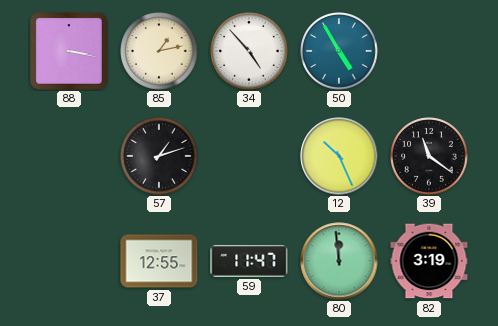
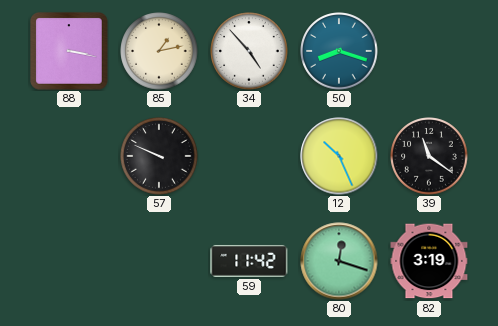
50: 4:55 -> 8:18 (339, 51)
57: 1:12 -> 9:49 (159, 156)
37: 12:55 -> none (159, 261)
59: 11:47 -> 11:42 (249, 261)
80: 11:59 -> 12:18 (339, 261)
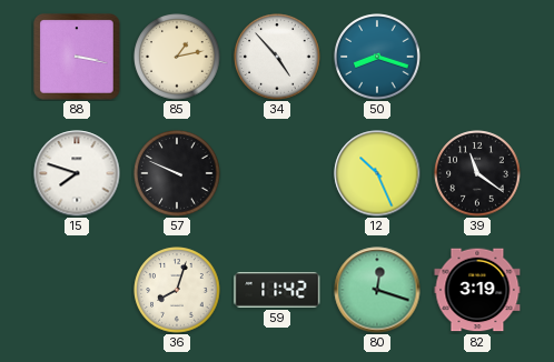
15: none -> 7:48 (77, 173)
36: none -> 8:03 (177, 290)
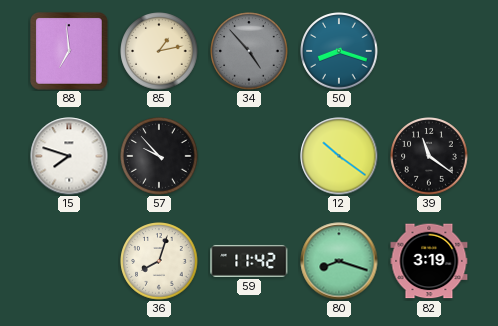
88: 3:17 -> 6:59 (69, 51)
34 dial: white -> grey (249, 51)
57: 9:49 -> 9:53 (159, 156)
12: 10:26 -> 10:21 (339, 156)
80: 12:18 -> 8:18 (339, 261)
